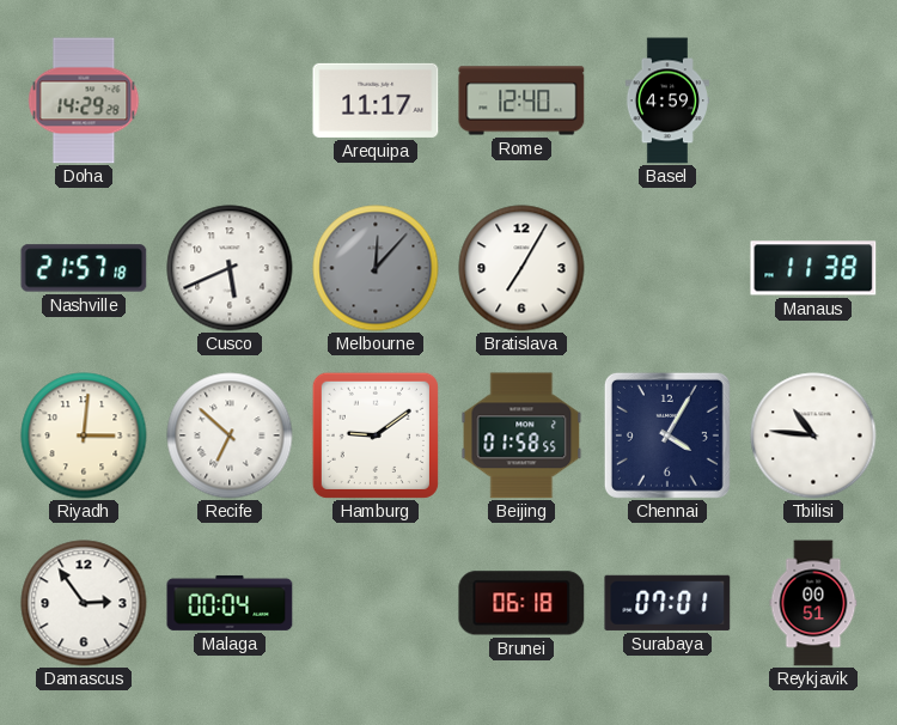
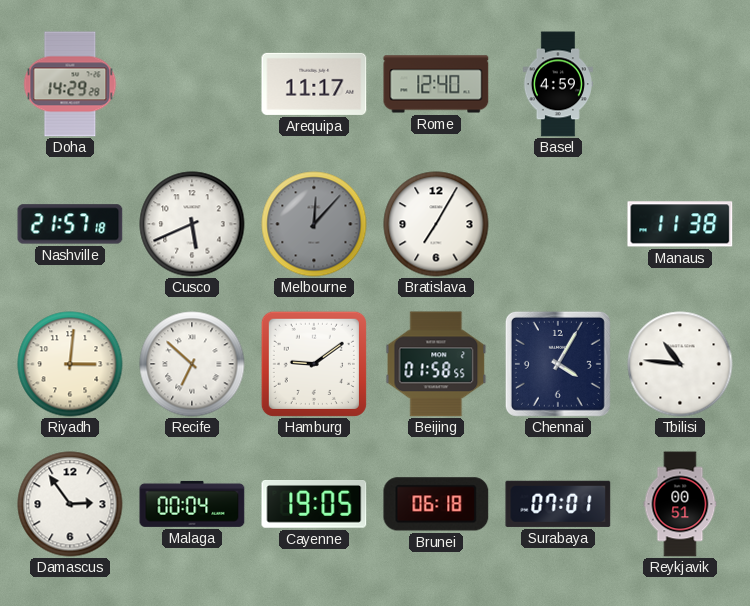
Cayenne: none -> 19:05 (314, 505)
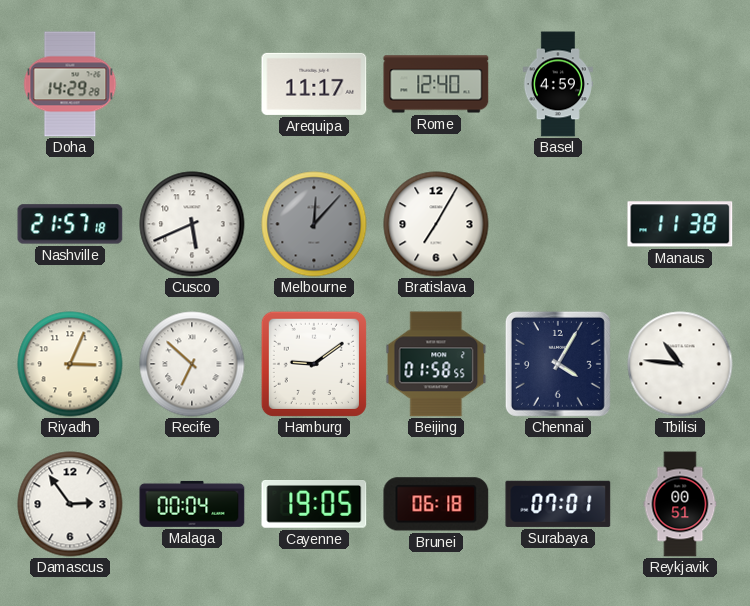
Riyadh: 3:01 -> 3:04 (70, 364)
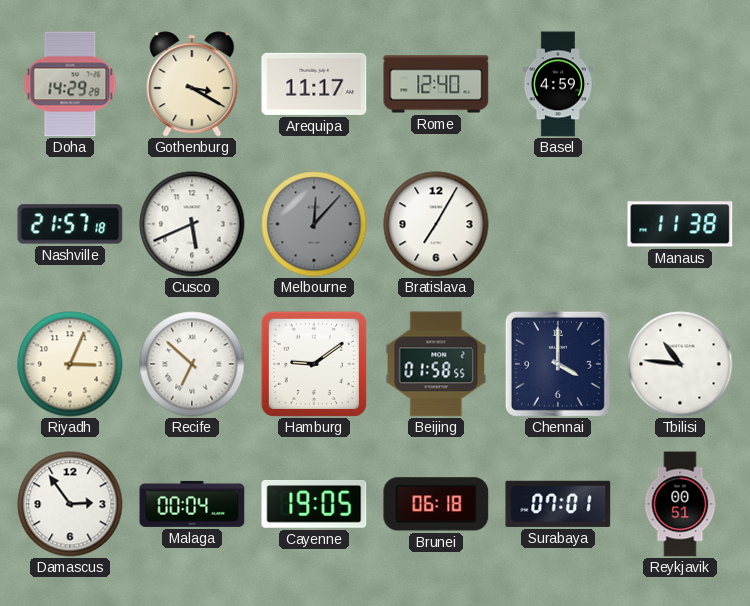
Gothenburg: none -> 3:20 (192, 84)
Chennai: 4:05 -> 4:00 (558, 364)
